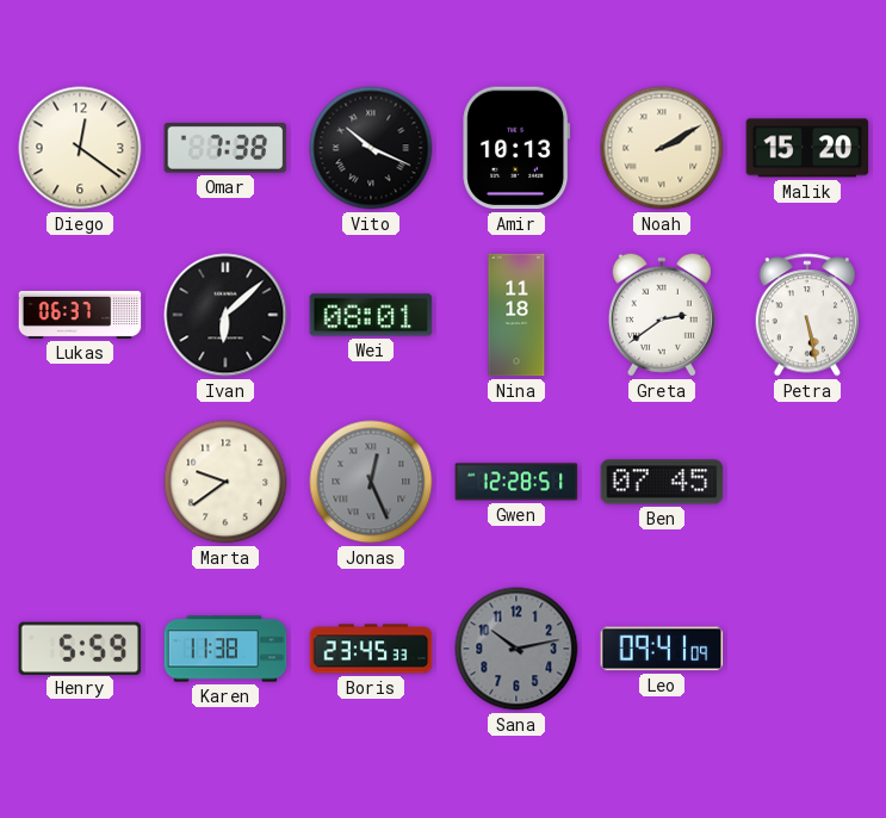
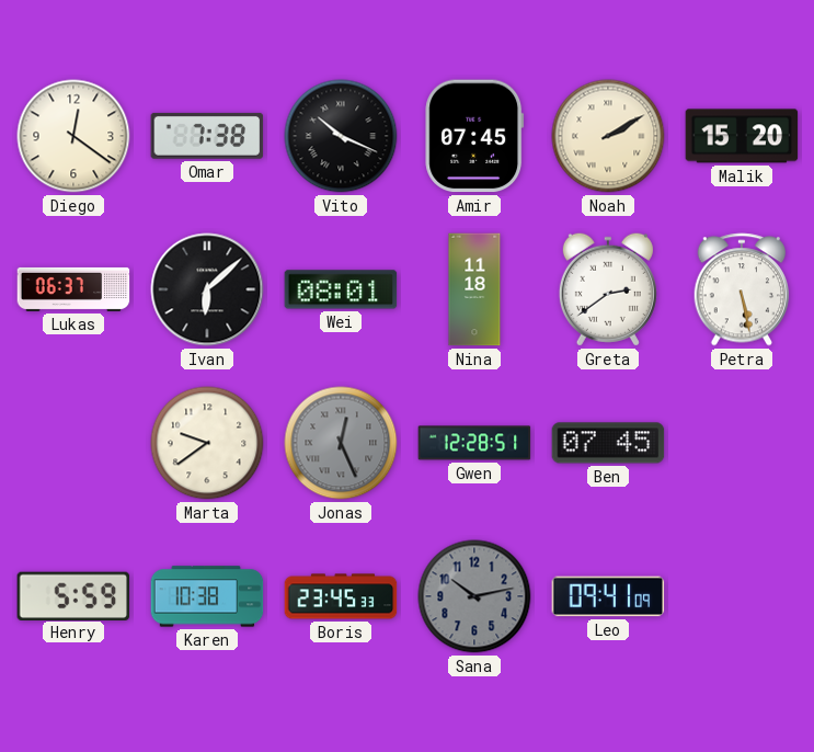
Amir: 10:13 -> 07:45 (474, 136)
Karen: 11:38 -> 10:38 (207, 596)
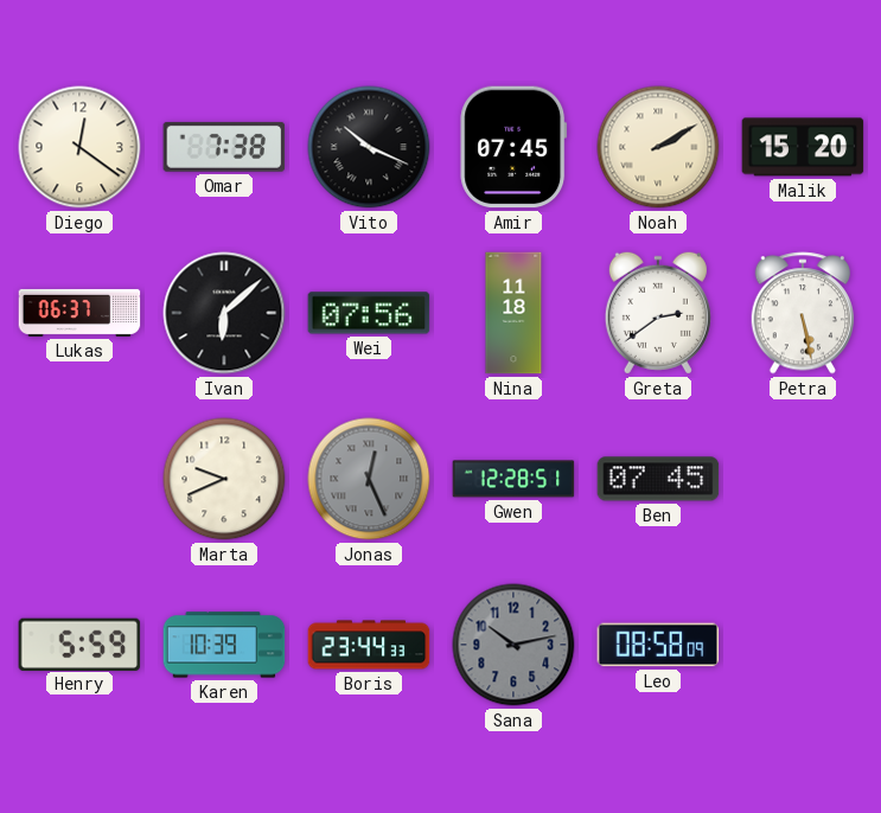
Wei: 08:01 -> 07:56 (369, 313)
Marta: 9:39 -> 9:41 (224, 479)
Karen: 10:38 -> 10:39 (224, 645)
Boris: 23:45 -> 23:44 (369, 645)
Leo: 09:41 -> 08:58 (658, 645)
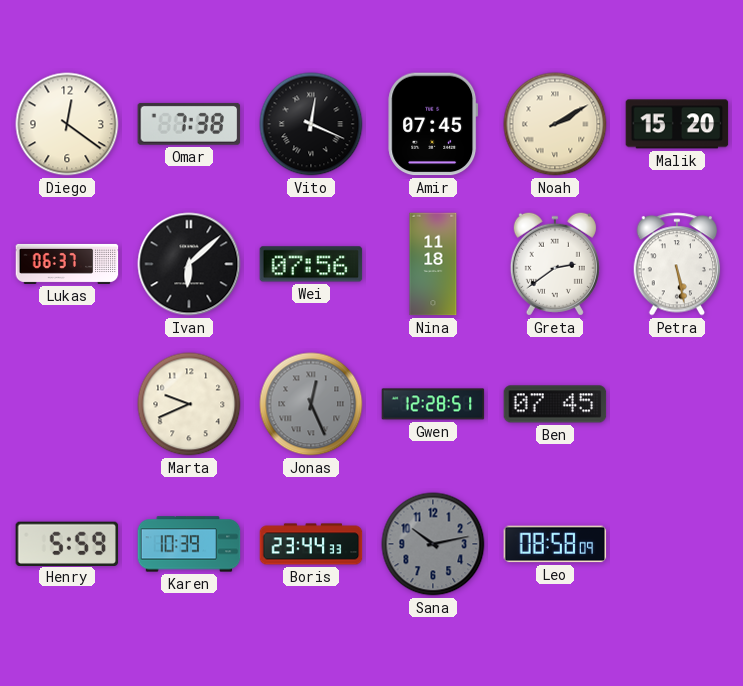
Vito: 10:19 -> 12:19 (311, 124)
